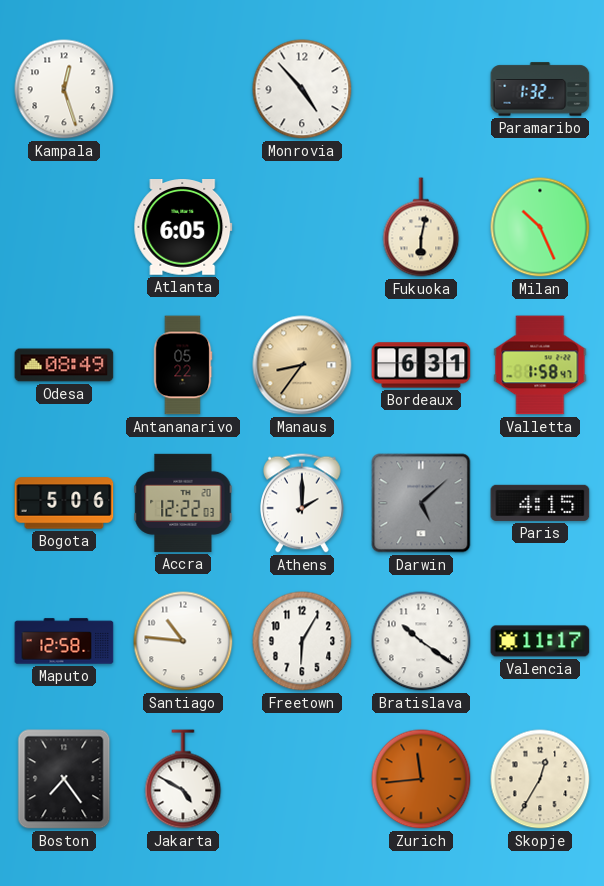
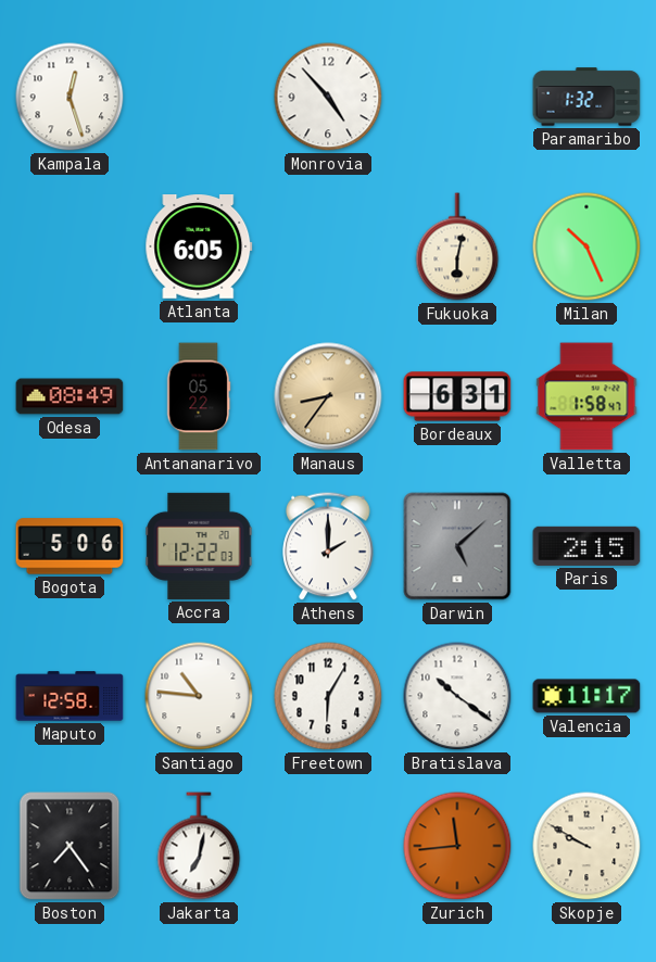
Paris: 4:15 -> 2:15 (586, 546)
Jakarta: 4:50 -> 7:02 (199, 846)
Skopje: 12:35 -> 9:50 (586, 846)
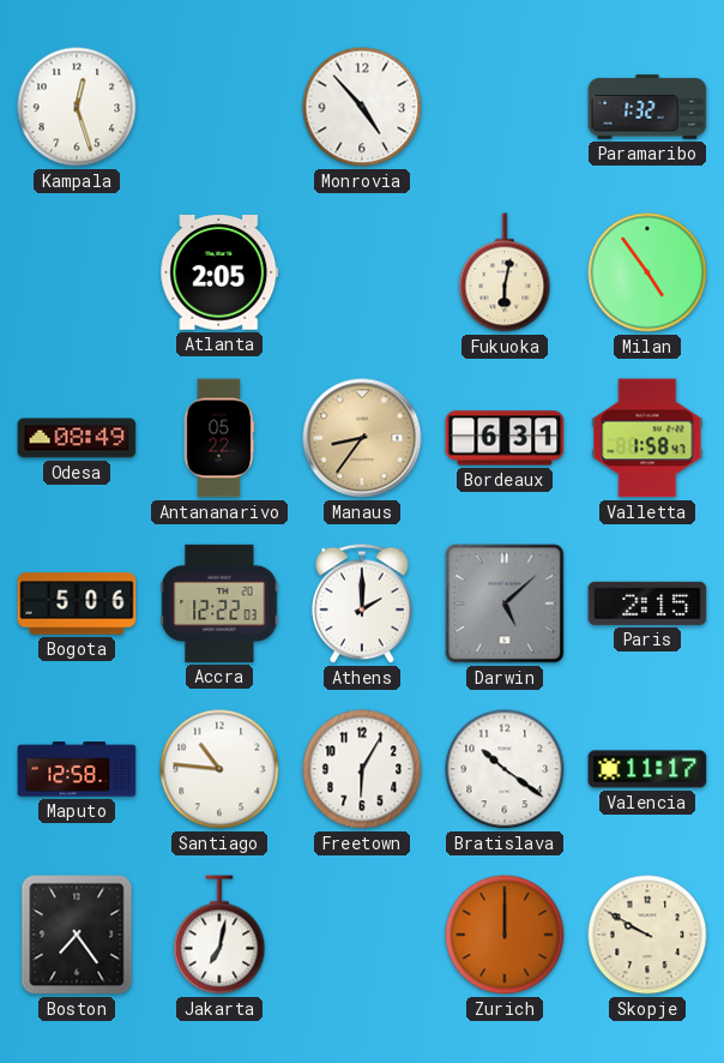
Atlanta: 6:05 -> 2:05 (219, 274)
Milan: 10:26 -> 4:54 (647, 272)
Zurich: 11:44 -> 12:00 (505, 935)
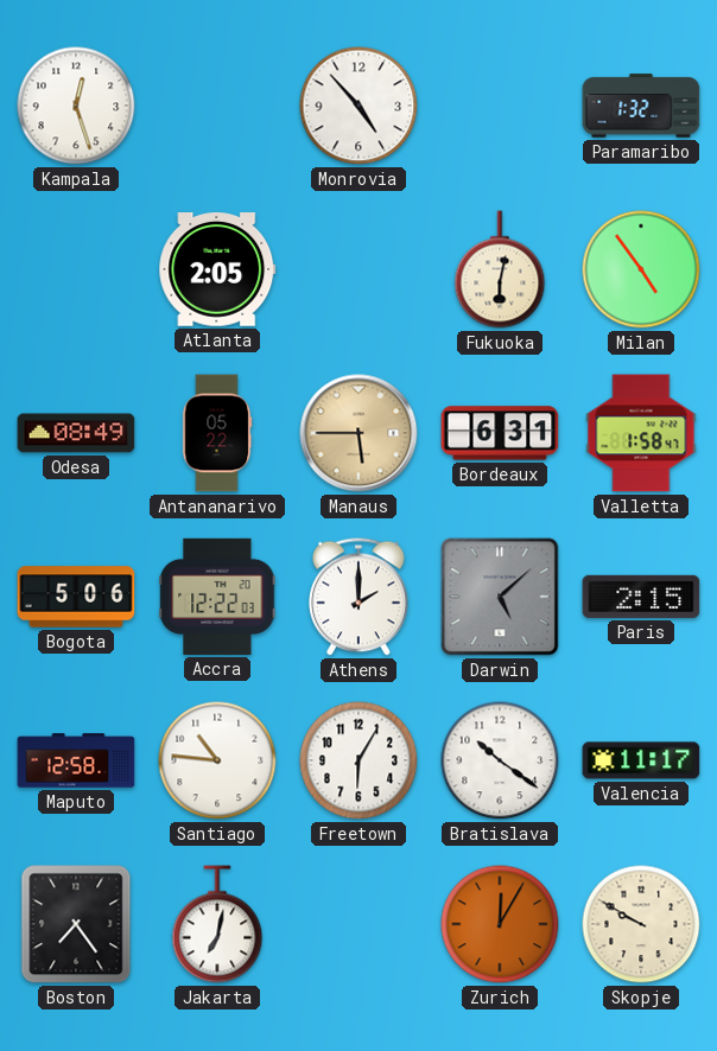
Manaus: 8:36 -> 5:45 (358, 433)
Zurich: 12:00 -> 12:05 (500, 924)
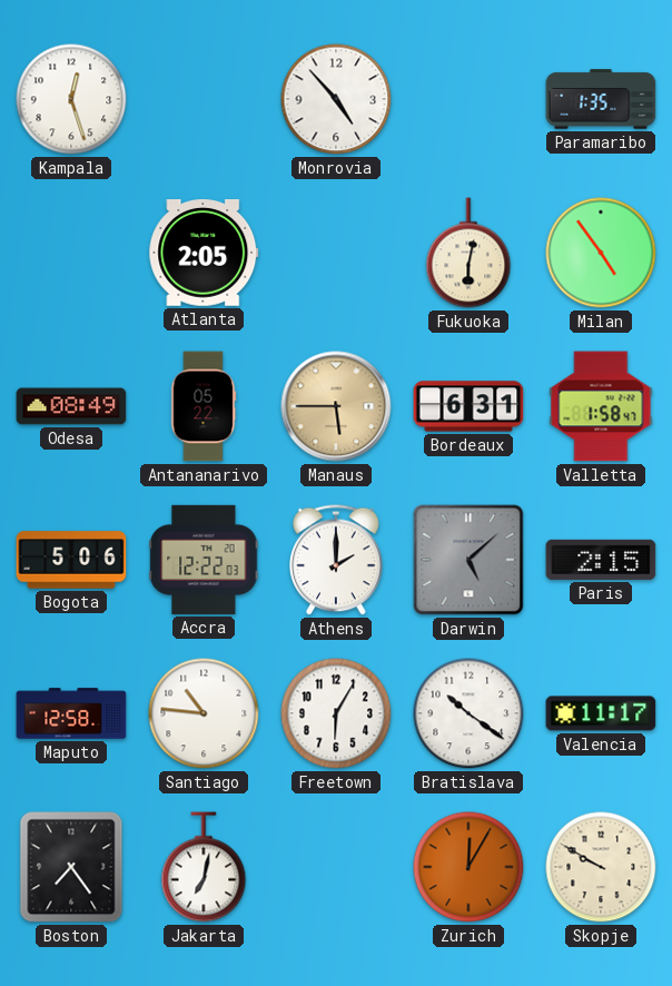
Paramaribo: 1:32 -> 1:35 (601, 99)
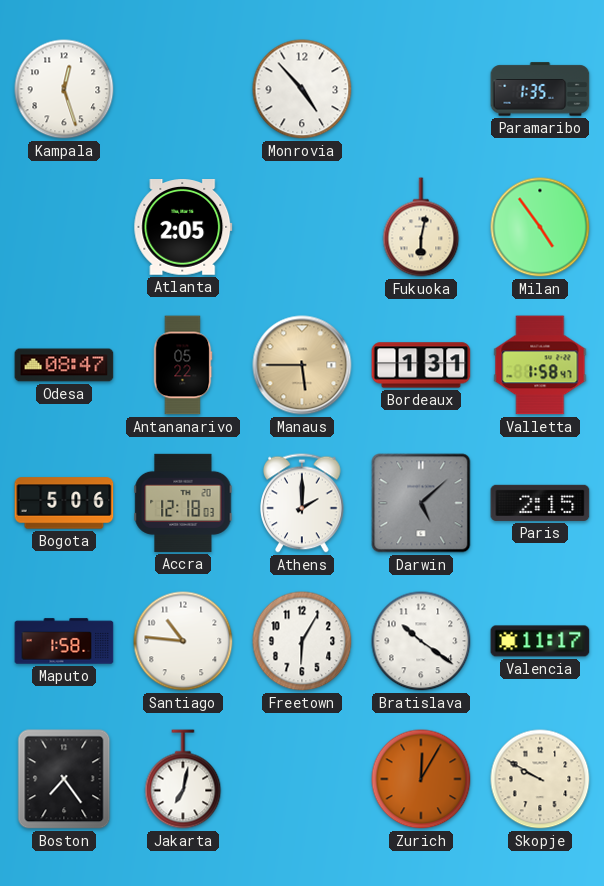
Odesa: 08:49 -> 08:47 (64, 365)
Bordeaux: 6:31 -> 1:31 (421, 365)
Accra: 12:22 -> 12:18 (183, 503)
Maputo: 12:58 -> 1:58 (64, 641)
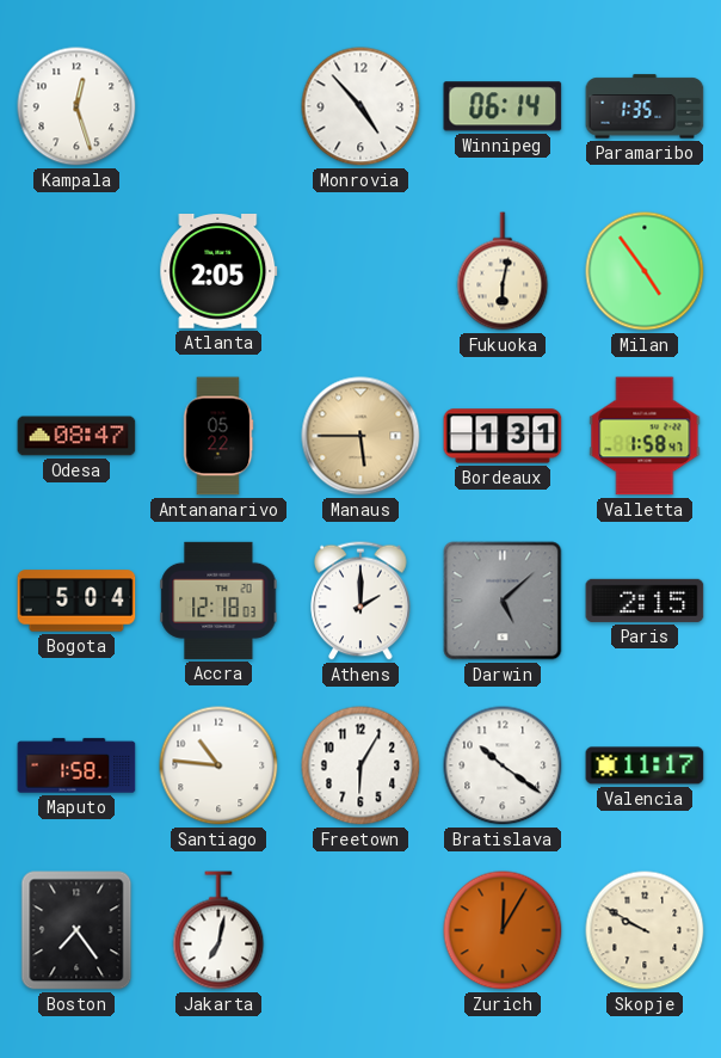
Winnipeg: none -> 06:14 (503, 106)
Bogota: 5:06 -> 5:04 (76, 601)
